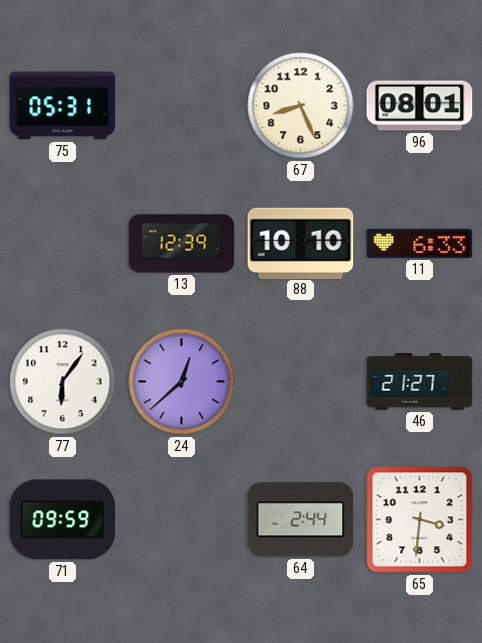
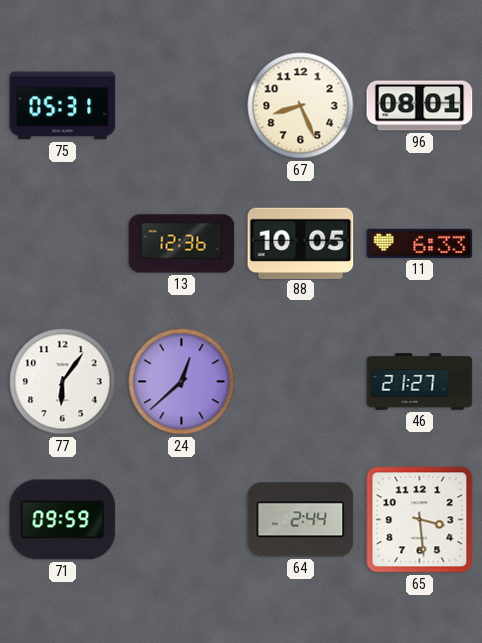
13: 12:39 -> 12:36 (182, 244)
88: 10:10 -> 10:05 (301, 243)
65: 3:31 -> 3:29 (420, 520)
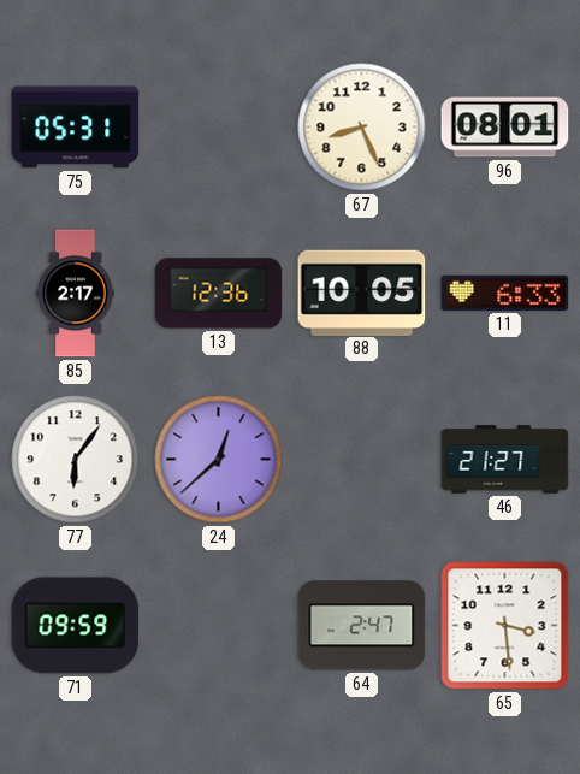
85: none -> 2:17 (76, 294)
64: 2:44 -> 2:47 (362, 626)
